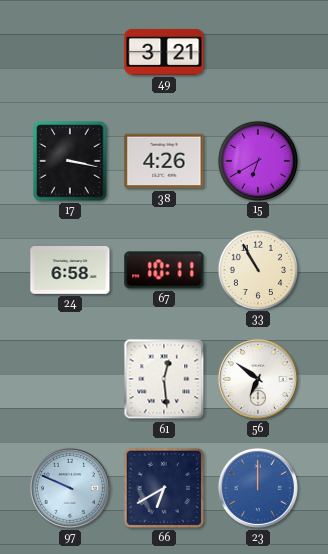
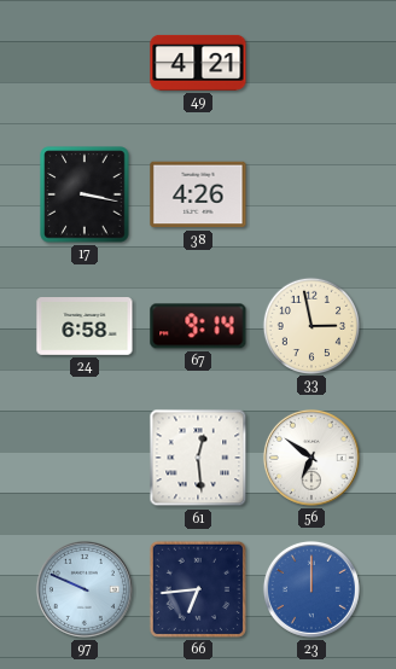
49: 3:21 -> 4:21 (198, 63)
15: 6:40 -> none (257, 160)
67: 10:11 -> 9:14 (198, 326)
33: 10:55 -> 2:58 (310, 325)
66: 6:40 -> 6:44 (198, 589)
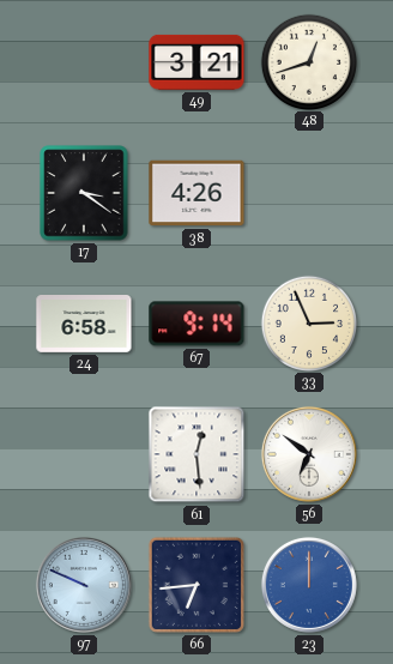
49: 4:21 -> 3:21 (196, 62)
48: none -> 12:42 (308, 61)
17: 3:17 -> 3:21 (84, 193)
33: 2:58 -> 2:56 (308, 322)
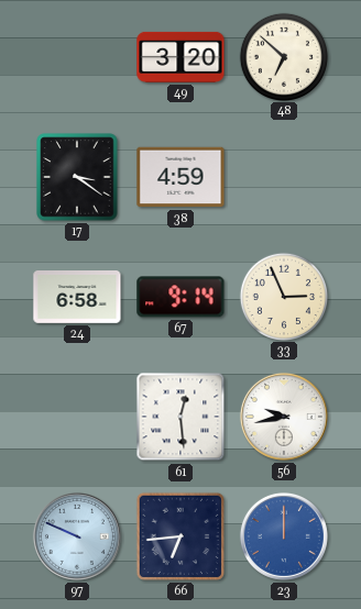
49: 3:21 -> 3:20 (180, 57)
48: 12:42 -> 6:52 (283, 56)
38: 4:26 -> 4:59 (180, 177)
56: 6:51 -> 9:43 (284, 417)
